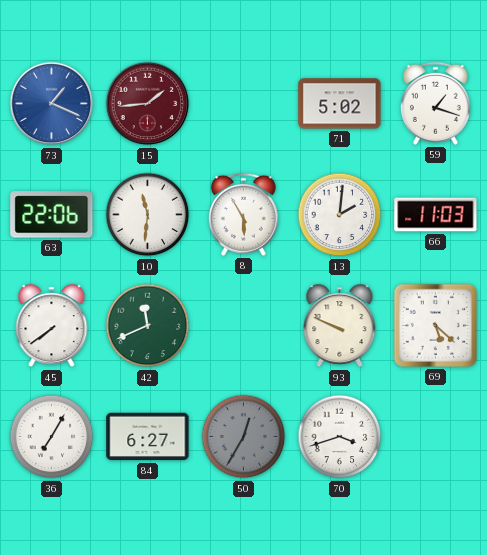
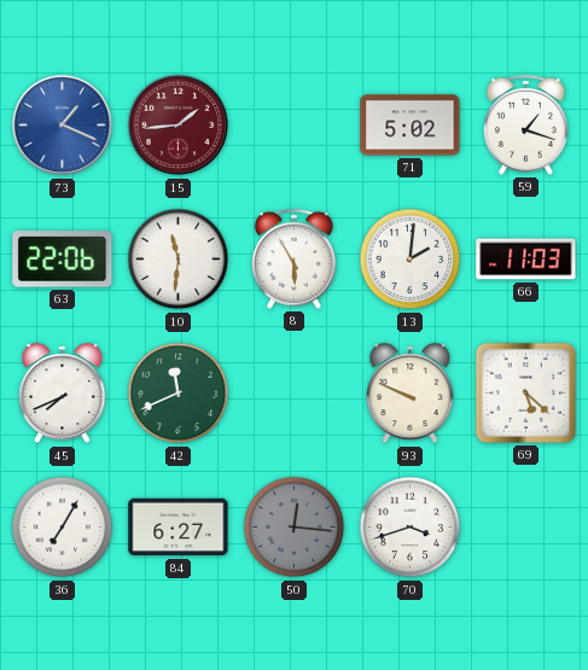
45: 7:39 -> 7:41 (63, 394)
50: 12:35 -> 12:16 (295, 528)
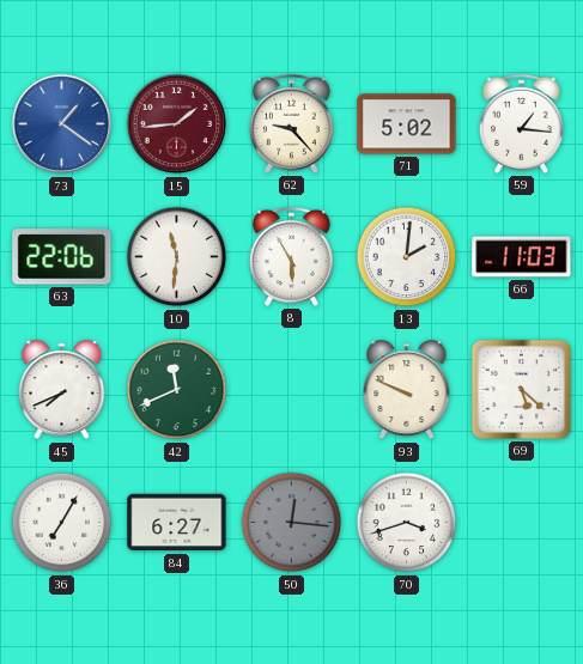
73: 1:19 -> 1:21 (62, 124)
62: none -> 9:23 (291, 123)
59: 1:18 -> 1:16 (521, 123)
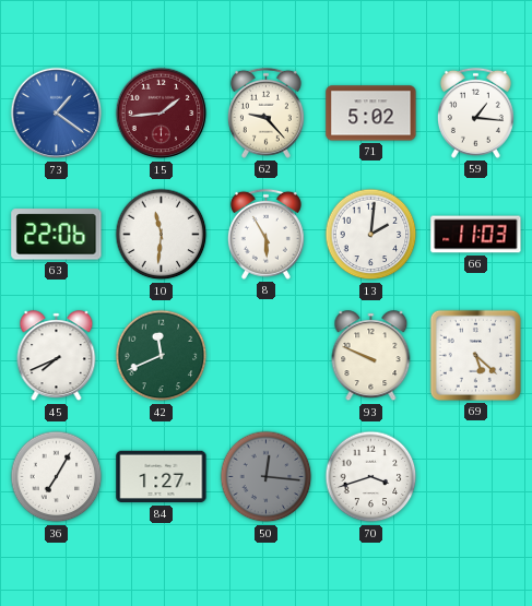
84: 6:27 -> 1:27 (162, 477)
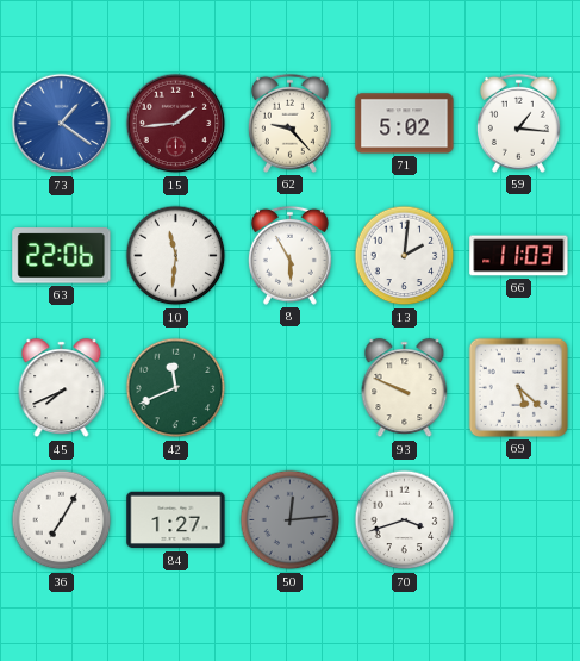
50: 12:16 -> 12:14 (291, 520)
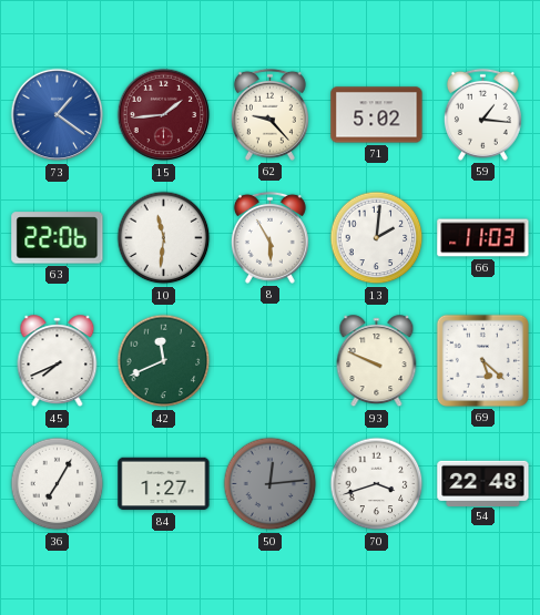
54: none -> 22:48 (483, 483)
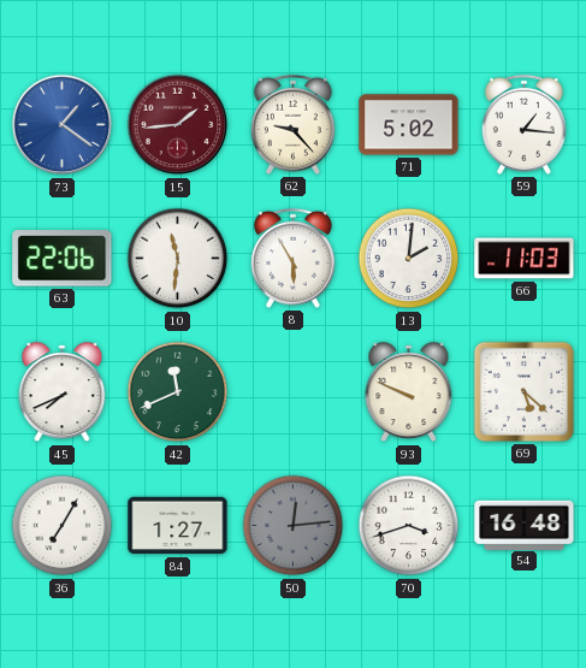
54: 22:48 -> 16:48 (525, 525)
